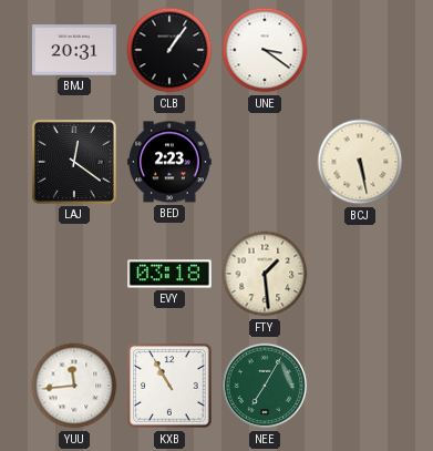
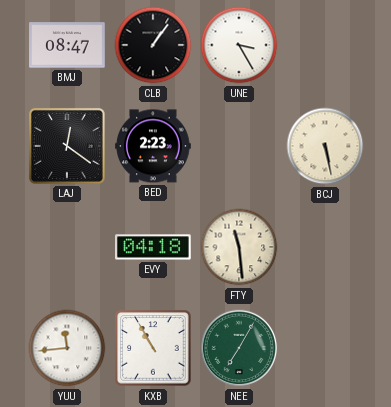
BMJ: 20:31 -> 08:47 (68, 45)
UNE: 3:21 -> 3:25 (239, 45)
EVY: 03:18 -> 04:18 (154, 247)
FTY: 1:29 -> 11:29 (239, 247)
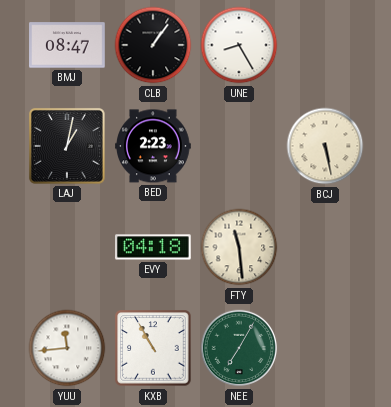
UNE: 3:25 -> 8:25 (239, 45)
LAJ: 12:21 -> 1:02 (67, 146)
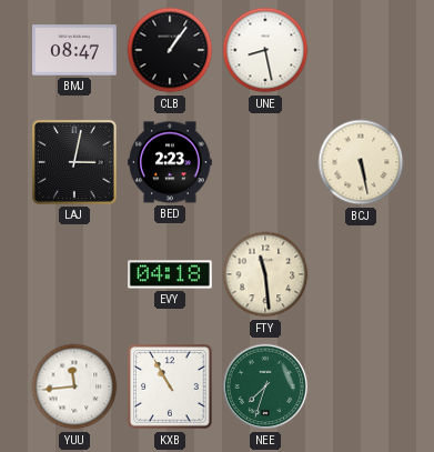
UNE: 8:25 -> 8:28 (265, 50)
LAJ: 1:02 -> 3:02 (74, 162)
NEE: 7:05 -> 7:33 (265, 386)
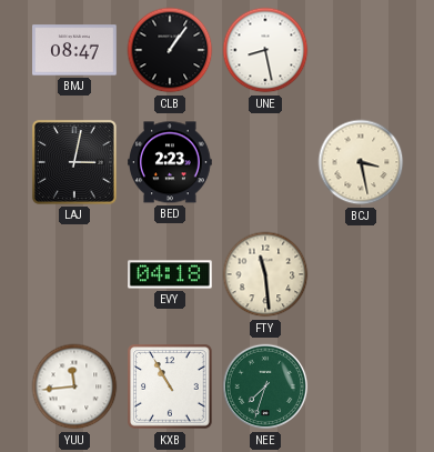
BCJ: 5:28 -> 3:28 (361, 162)
